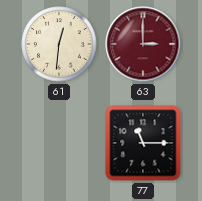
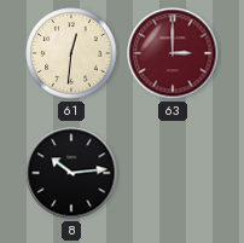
8: none -> 10:14 (71, 173)
77: 11:15 -> none (143, 143)
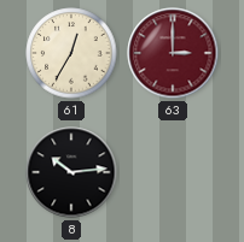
61: 12:31 -> 12:35 (71, 53)
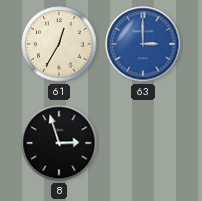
63 dial: burgundy -> blue (143, 44)
8: 10:14 -> 2:57 (59, 143)
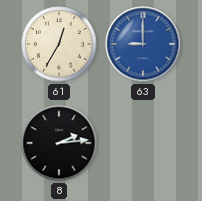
63: 3:00 -> 9:00 (143, 44)
8: 2:57 -> 2:14 (59, 143)
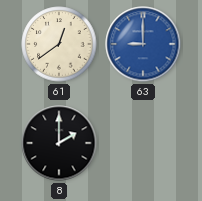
61: 12:35 -> 12:39 (59, 44)
8: 2:14 -> 2:00 (59, 143)
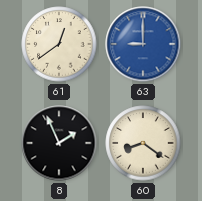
8: 2:00 -> 1:56 (59, 143)
60: none -> 8:21 (143, 143)
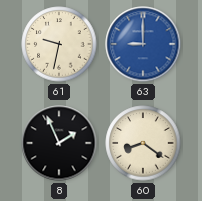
61: 12:39 -> 9:32 (59, 44)
